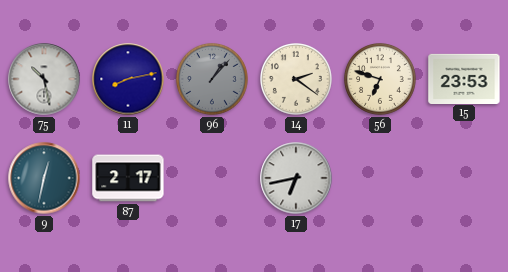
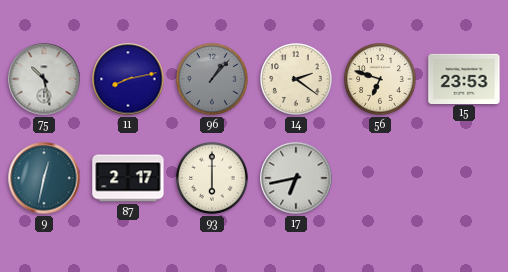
93: none -> 6:00 (213, 179)
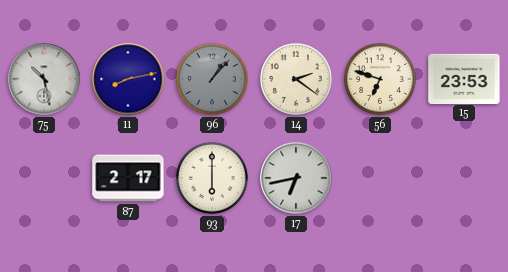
9: 12:32 -> none (44, 178)
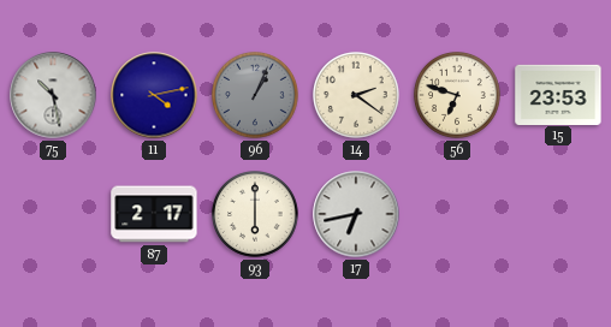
11: 8:13 -> 4:13 (154, 95)
96: 1:07 -> 1:04 (256, 96)
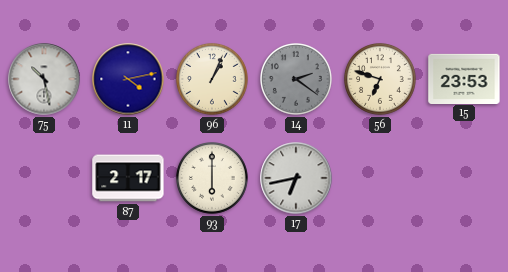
96 dial: grey -> cream (213, 80)
14 dial: cream -> grey (297, 80)
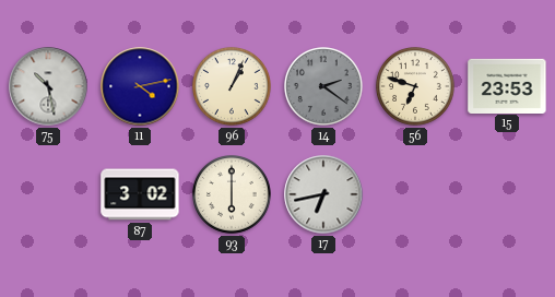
87: 2:17 -> 3:02 (140, 194)
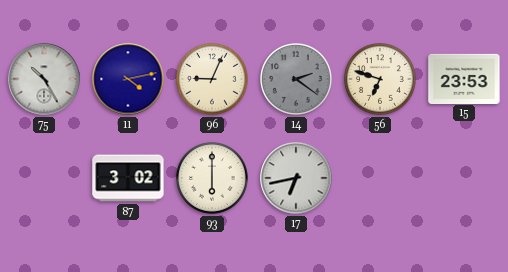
75: 10:28 -> 10:25 (44, 79)
96: 1:04 -> 9:04 (213, 80)
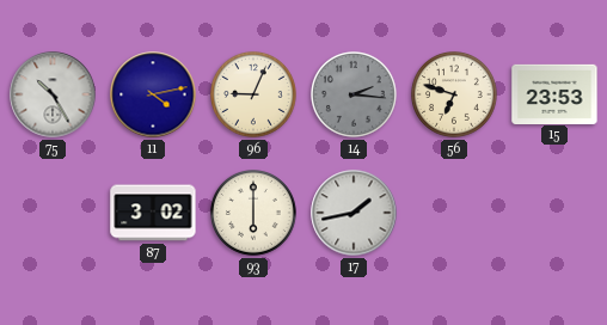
14: 2:21 -> 2:16 (355, 96)
17: 6:43 -> 1:43 (354, 213)
